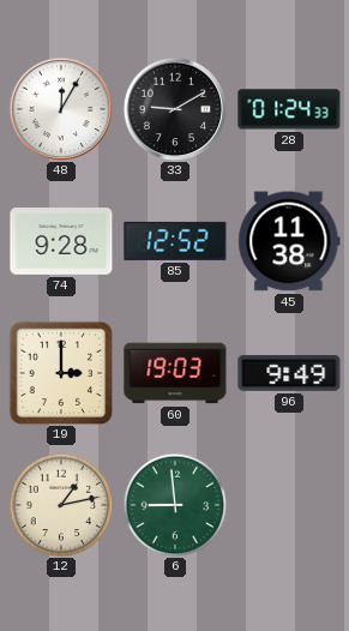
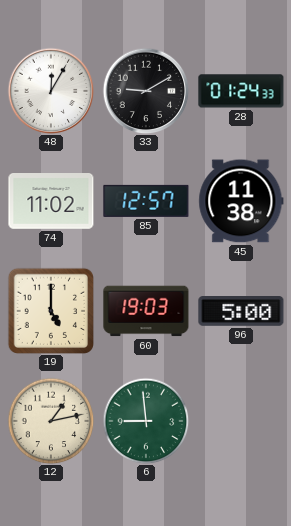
74: 9:28 -> 11:02 (51, 202)
85: 12:52 -> 12:57 (146, 201)
19: 3:00 -> 5:00 (50, 310)
96: 9:49 -> 5:00 (241, 312)
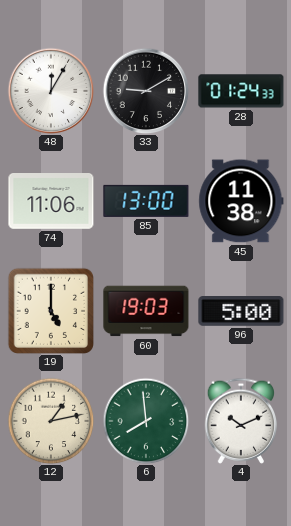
74: 11:02 -> 11:06 (51, 202)
85: 12:57 -> 13:00 (146, 201)
6: 8:59 -> 7:59 (146, 421)
4: none -> 10:11 (241, 421)
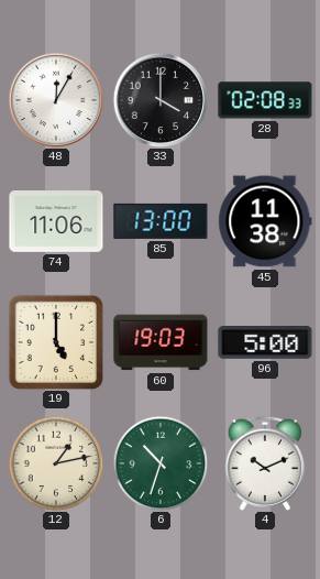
33: 9:10 -> 4:00 (161, 100)
28: 01:24 -> 02:08 (265, 100)
6: 7:59 -> 10:33 (161, 463)
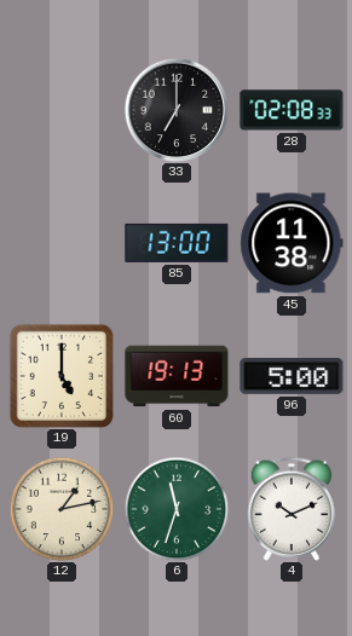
48: 12:05 -> none (56, 100)
33: 4:00 -> 7:00 (177, 110)
74: 11:06 -> none (56, 222)
60: 19:03 -> 19:13 (177, 376)
6: 10:33 -> 11:33 (177, 509)
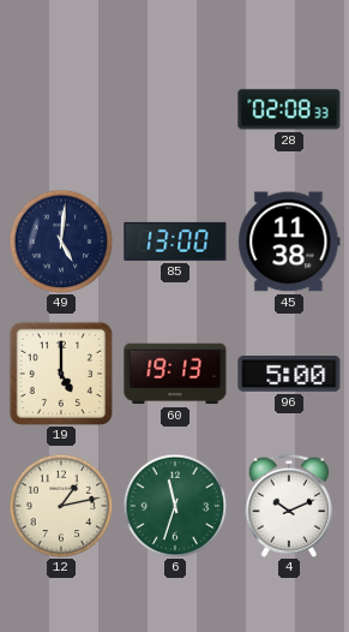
33: 7:00 -> none (177, 110)
49: none -> 5:01 (61, 242)
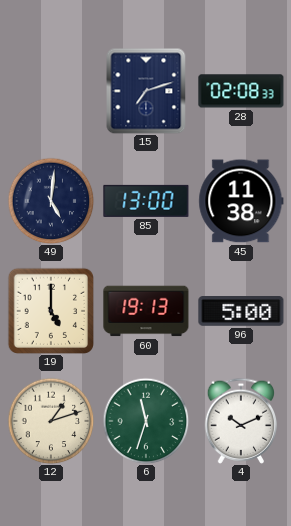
15: none -> 7:12 (146, 91)
12: 1:13 -> 1:12 (51, 421)
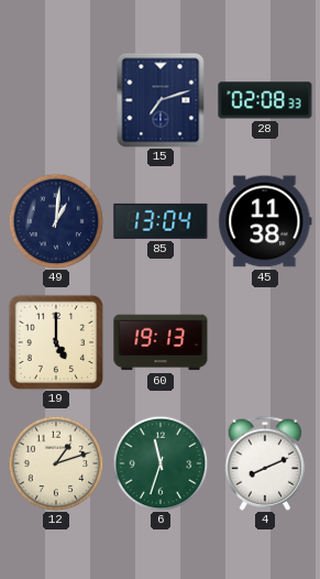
49: 5:01 -> 1:01 (56, 221)
85: 13:00 -> 13:04 (161, 221)
96: 5:00 -> none (241, 312)
4: 10:11 -> 8:11 (265, 463)
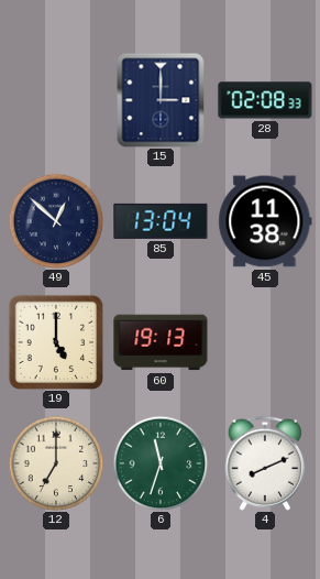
15: 7:12 -> 3:00 (161, 100)
49: 1:01 -> 12:52 (56, 221)
12: 1:12 -> 7:00 (56, 463)
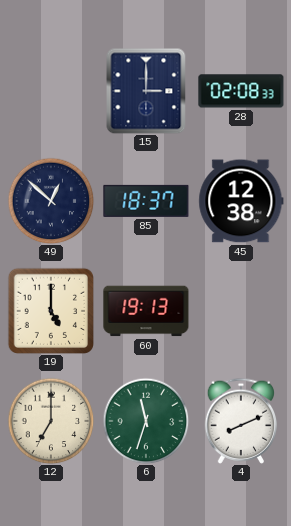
85: 13:04 -> 18:37 (146, 201)
45: 11:38 -> 12:38 (241, 201)
